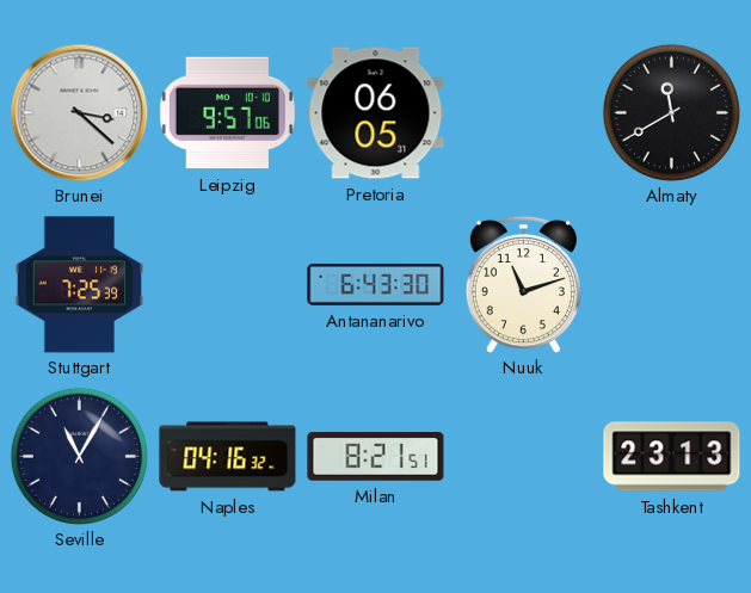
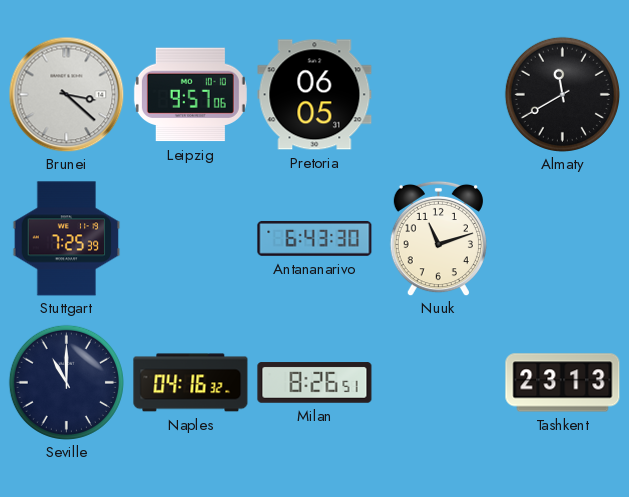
Seville: 11:05 -> 11:00 (66, 382)
Milan: 8:21 -> 8:26 (315, 383)
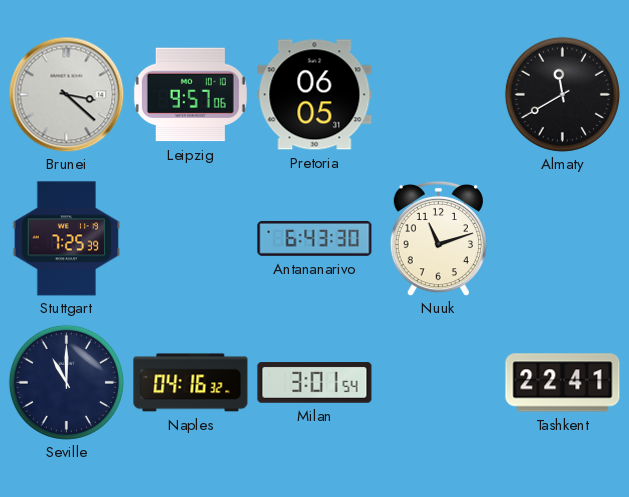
Milan: 8:26 -> 3:01 (315, 383)
Tashkent: 23:13 -> 22:41 (563, 383)
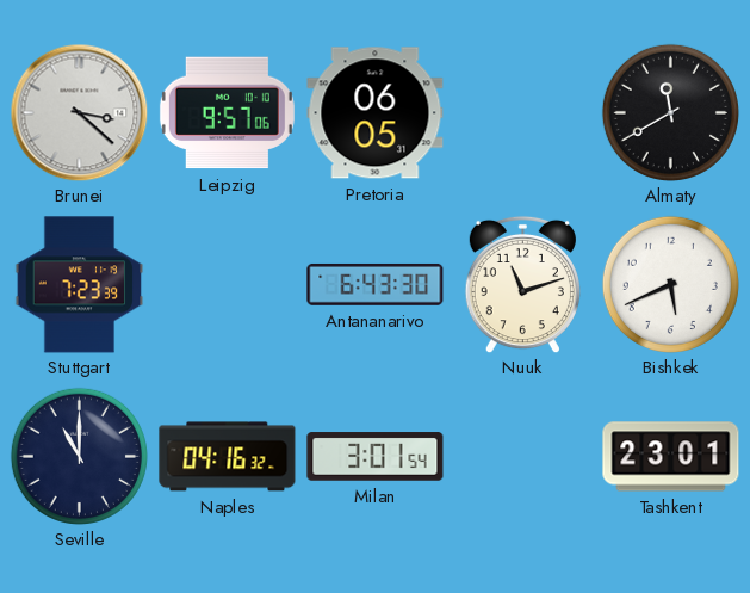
Stuttgart: 7:25 -> 7:23 (80, 285)
Bishkek: none -> 5:41 (670, 284)
Tashkent: 22:41 -> 23:01 (671, 457)
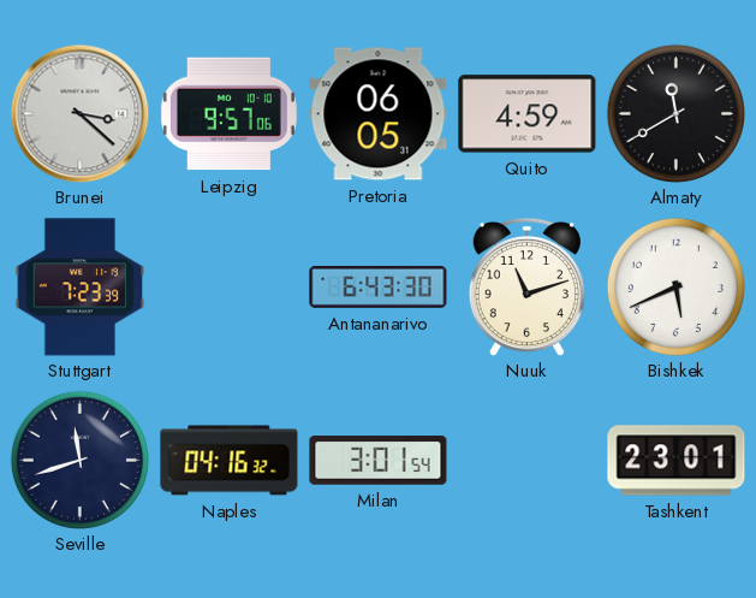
Quito: none -> 4:59 (528, 114)
Seville: 11:00 -> 11:42 (79, 460)
